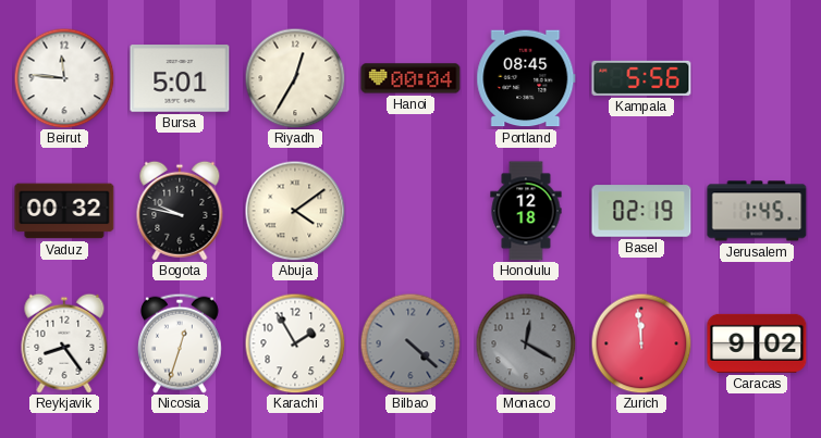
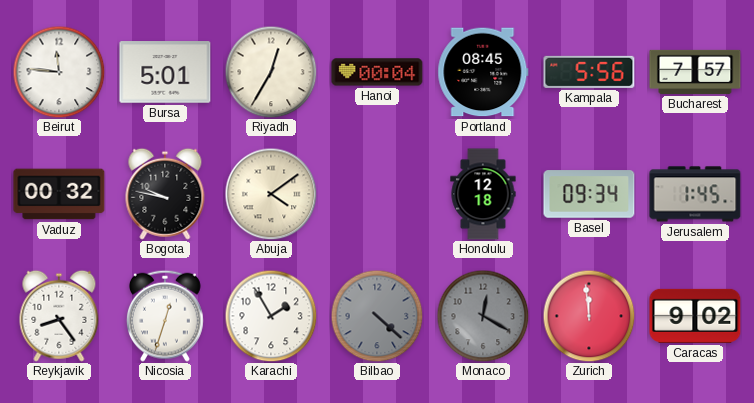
Bucharest: none -> 7:57 (695, 72)
Basel: 02:19 -> 09:34 (589, 194)
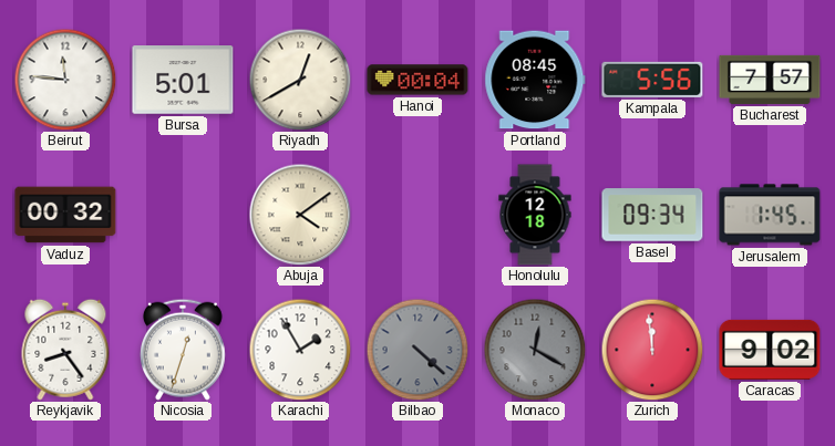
Riyadh: 12:35 -> 12:40 (300, 80)
Bogota: 9:47 -> none (165, 194)
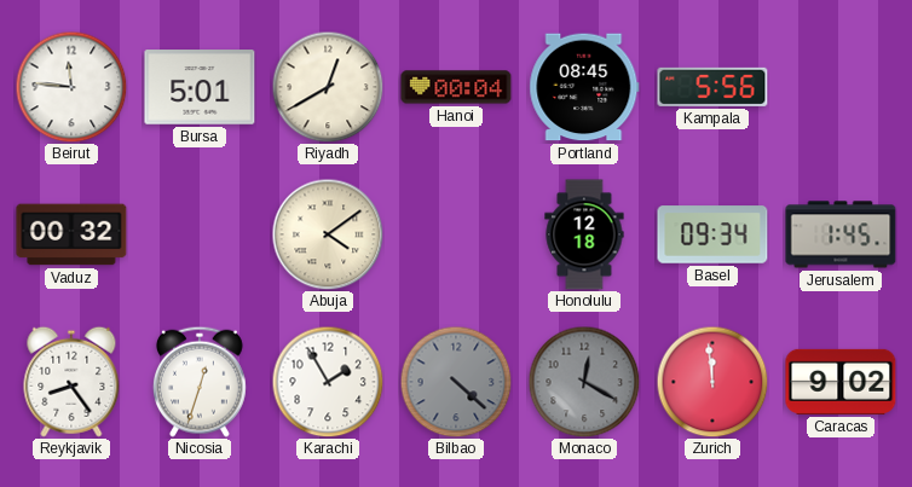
Bucharest: 7:57 -> none (770, 80)
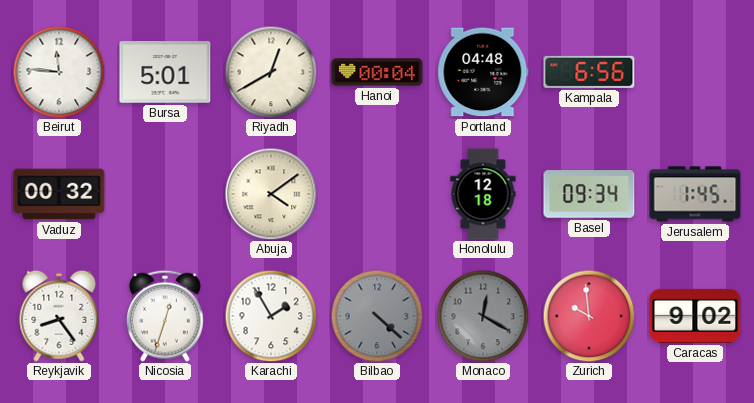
Portland: 08:45 -> 04:48 (483, 72)
Kampala: 5:56 -> 6:56 (589, 72)
Zurich: 11:59 -> 9:59 (589, 316)
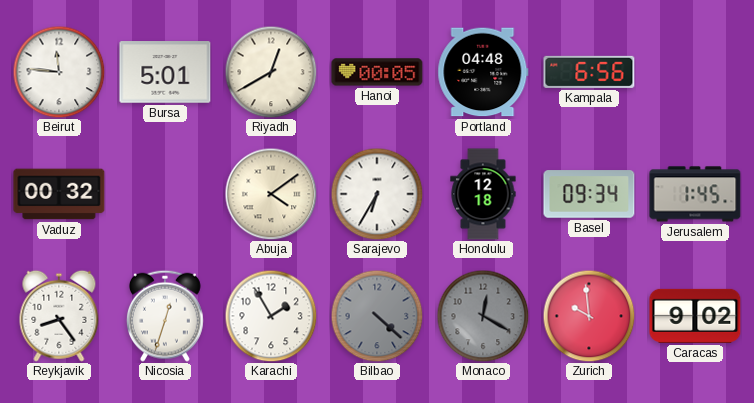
Hanoi: 00:04 -> 00:05 (377, 72)
Sarajevo: none -> 6:35 (377, 194)
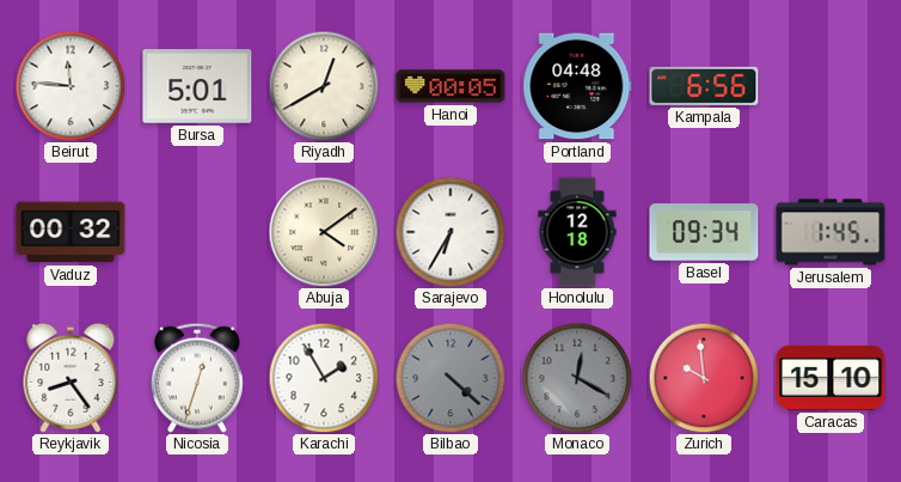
Caracas: 9:02 -> 15:10 (830, 378)
